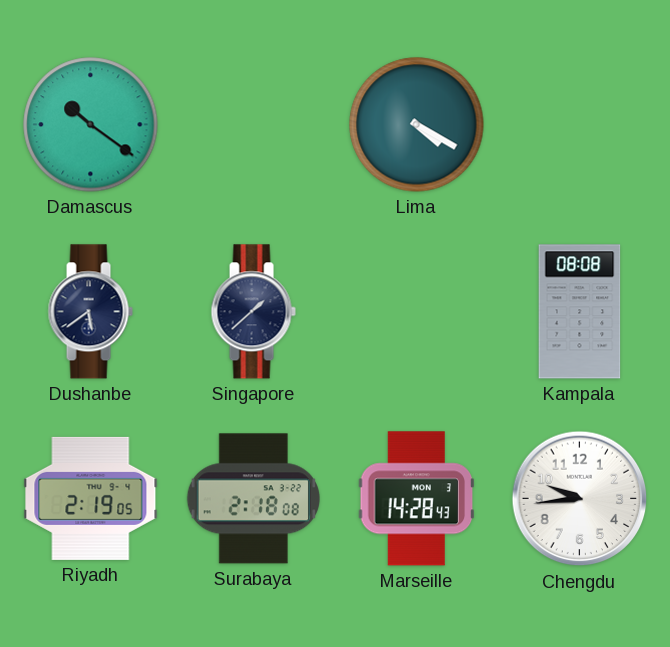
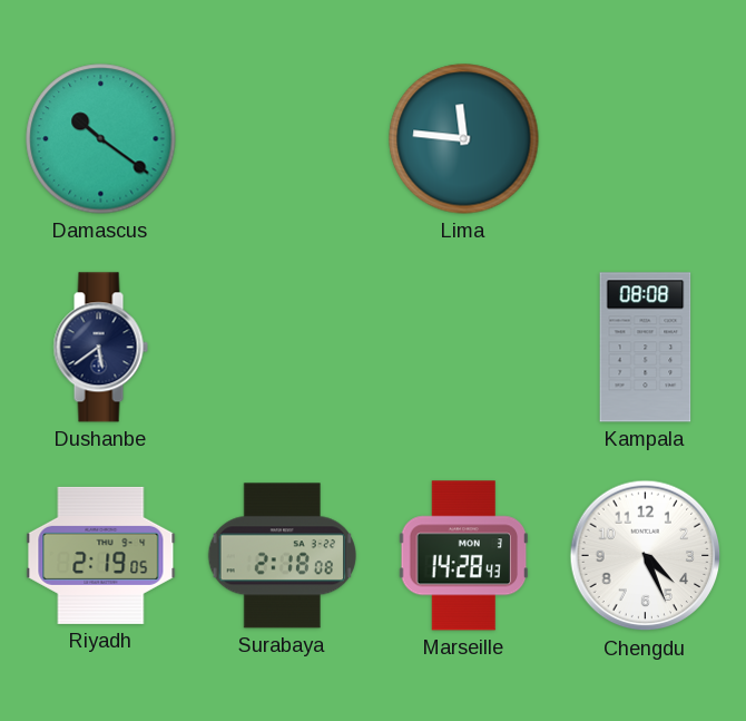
Lima: 4:20 -> 11:46 (464, 139)
Singapore: 1:38 -> none (253, 312)
Chengdu: 9:44 -> 4:26 (646, 556)
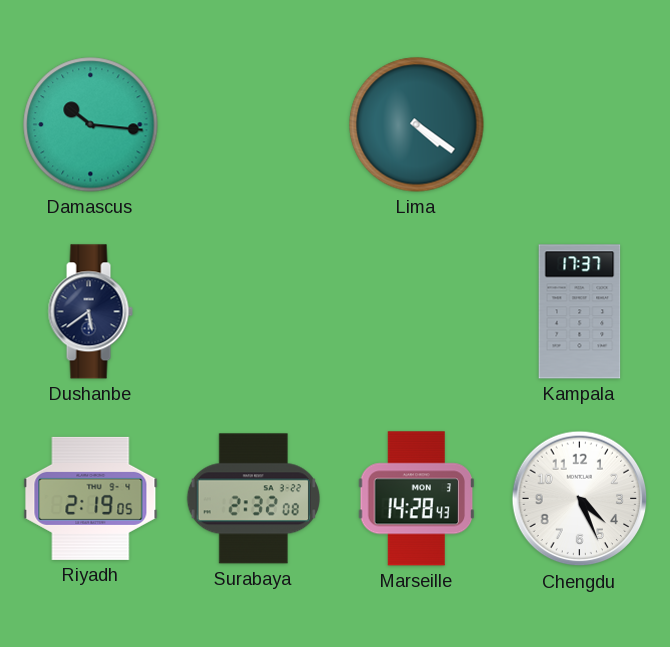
Damascus: 10:21 -> 10:16 (91, 125)
Lima: 11:46 -> 4:21 (417, 125)
Kampala: 08:08 -> 17:37 (580, 312)
Surabaya: 2:18 -> 2:32 (253, 499)
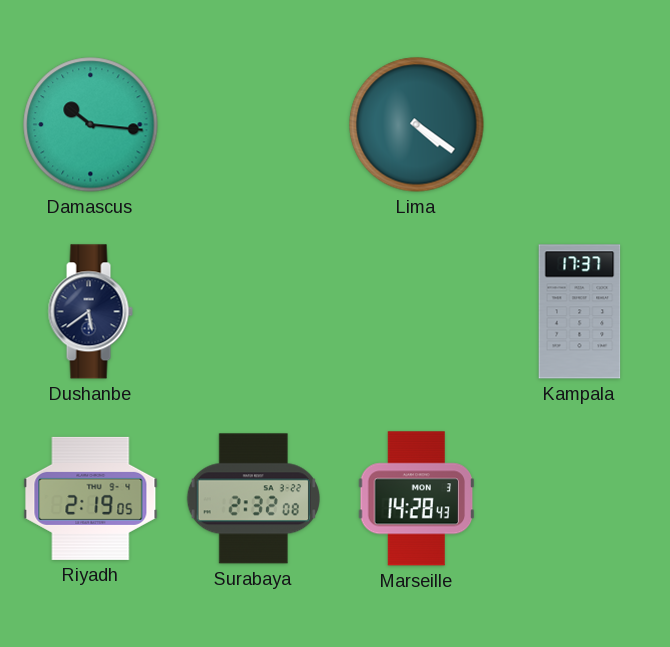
Chengdu: 4:26 -> none (580, 499)
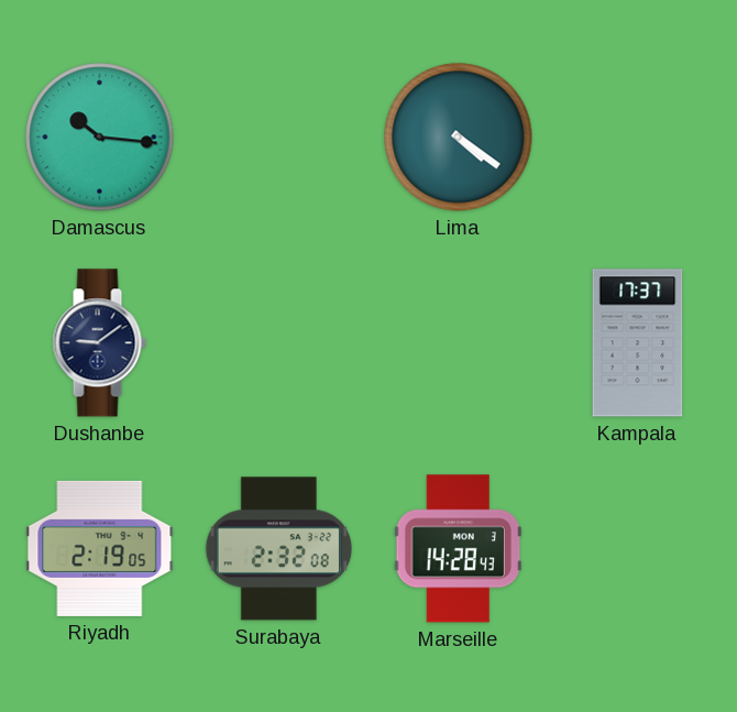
Dushanbe: 5:39 -> 9:09 (99, 343)
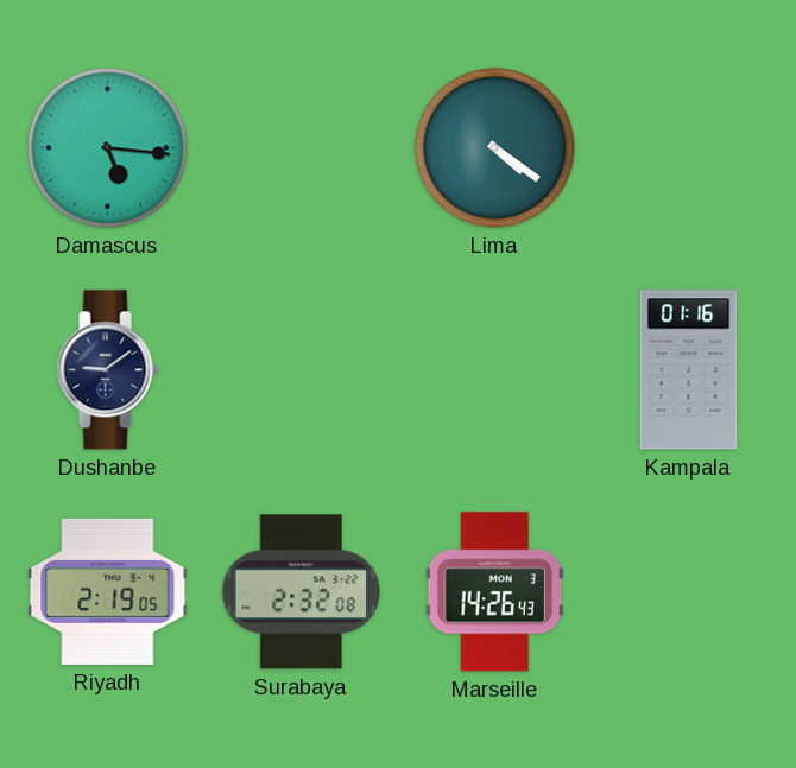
Damascus: 10:16 -> 5:16 (108, 148)
Kampala: 17:37 -> 01:16 (689, 370)
Marseille: 14:28 -> 14:26 (495, 592)
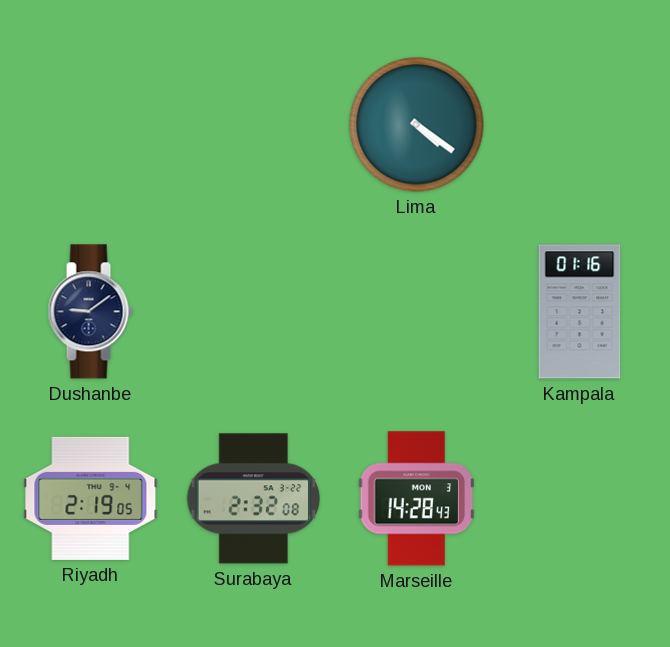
Damascus: 5:16 -> none (108, 148)
Marseille: 14:26 -> 14:28 (417, 499)
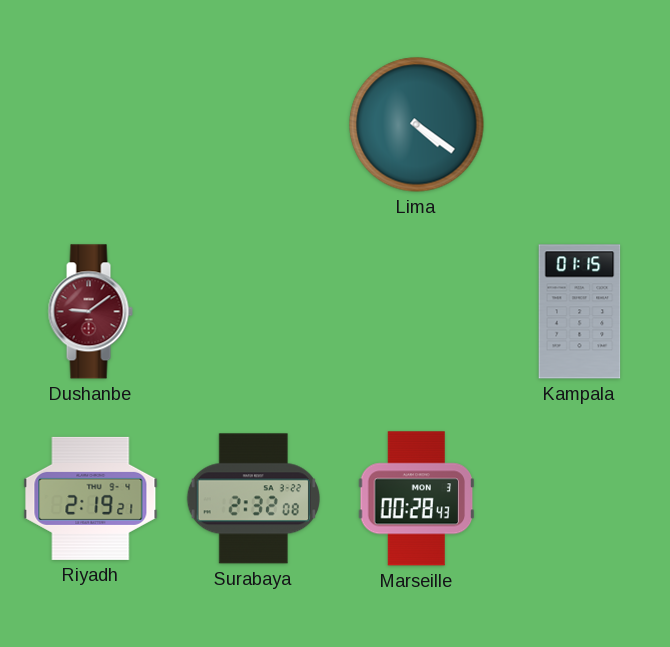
Dushanbe dial: navy -> burgundy (90, 312)
Kampala: 01:16 -> 01:15 (580, 312)
Riyadh: 2:19:05 -> 2:19:21 (91, 498)
Marseille: 14:28 -> 00:28 (417, 499)
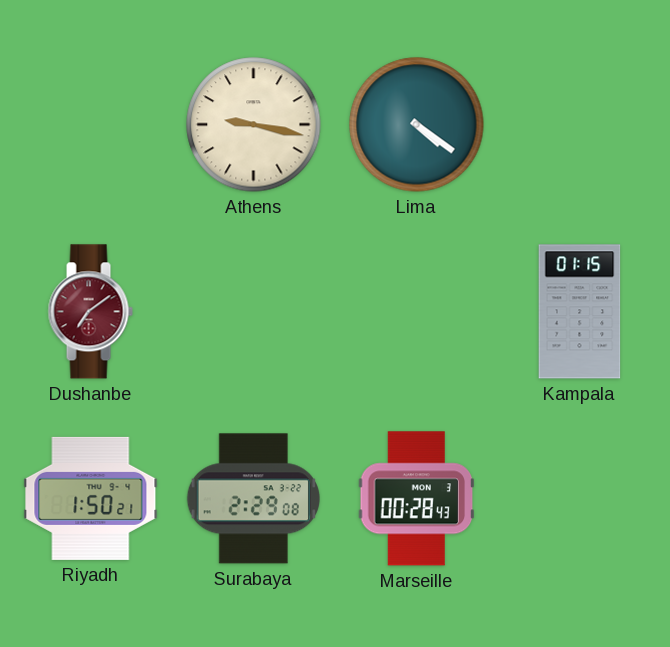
Athens: none -> 9:17 (254, 125)
Dushanbe: 9:09 -> 7:09 (90, 312)
Riyadh: 2:19 -> 1:50 (91, 498)
Surabaya: 2:32 -> 2:29 (253, 499)
